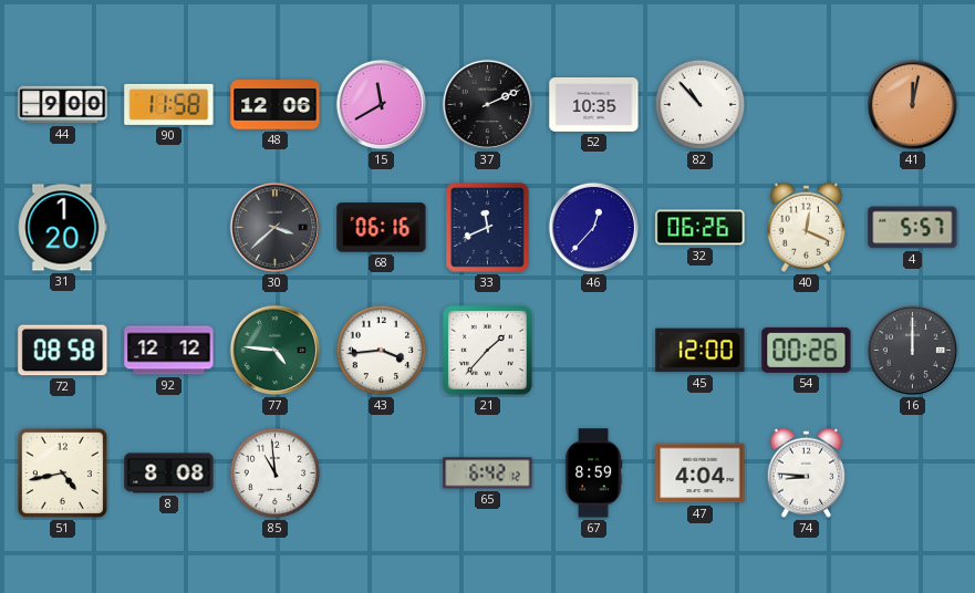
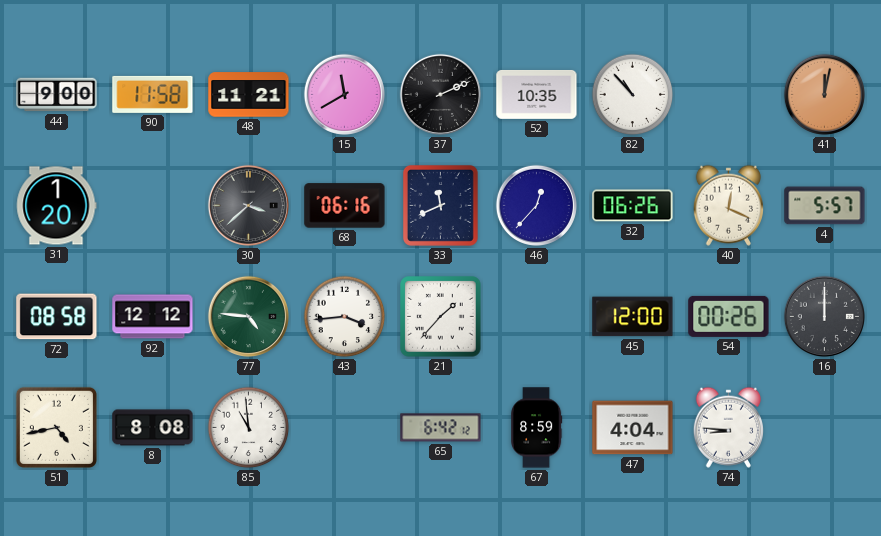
48: 12:06 -> 11:21 (249, 95)
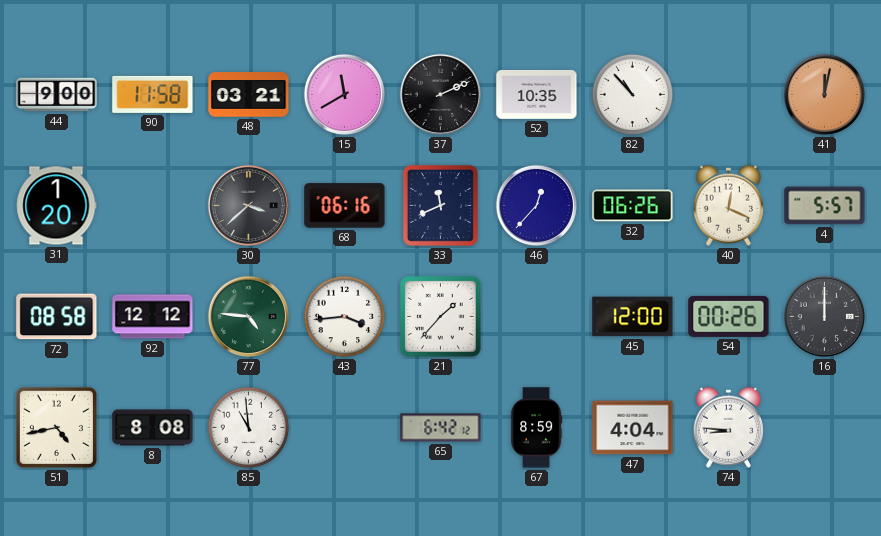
48: 11:21 -> 03:21 (249, 95)
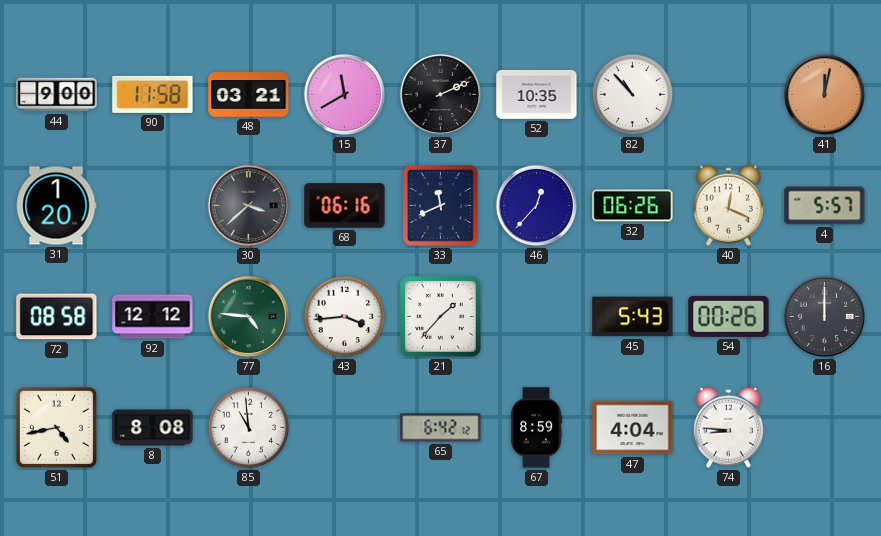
45: 12:00 -> 5:43 (633, 317)
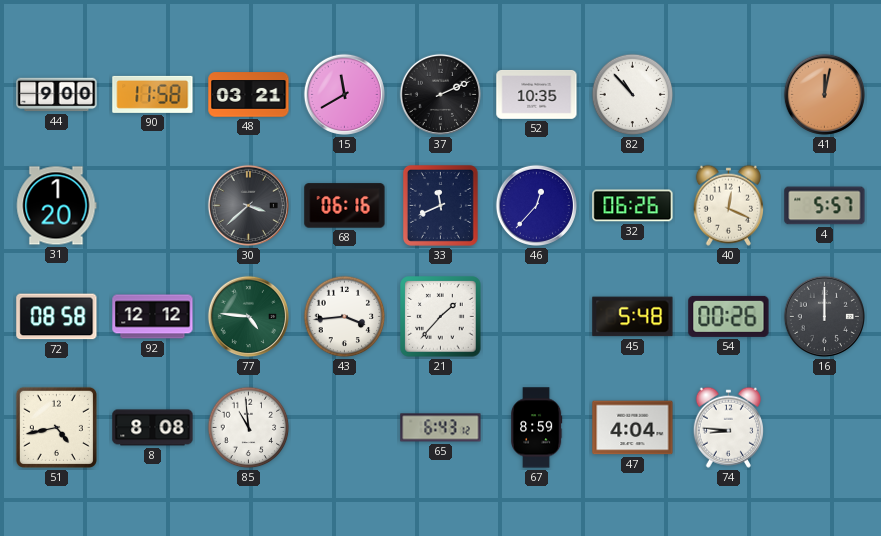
45: 5:43 -> 5:48 (633, 317)
65: 6:42 -> 6:43 (441, 428)
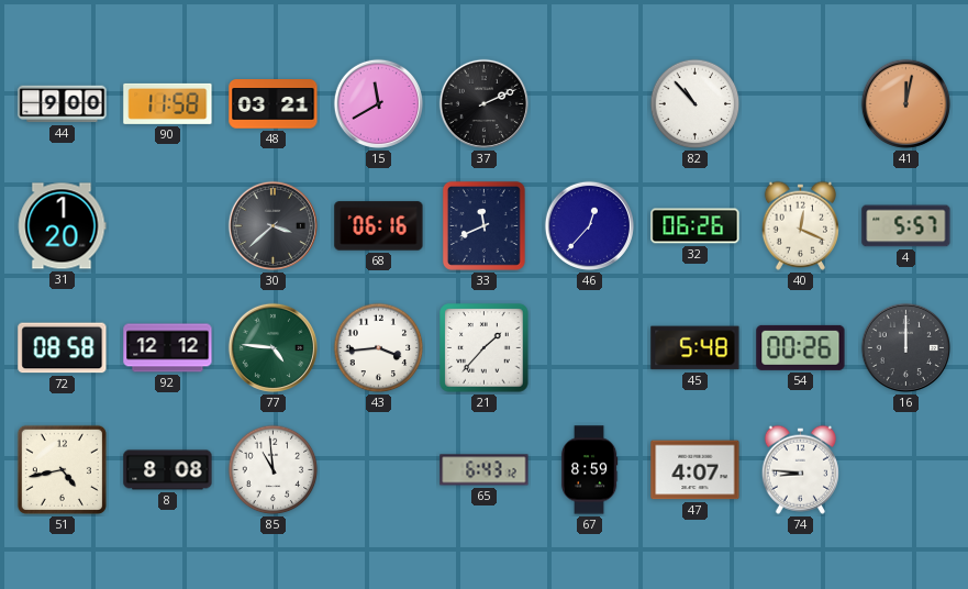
52: 10:35 -> none (537, 94)
47: 4:04 -> 4:07 (696, 470)
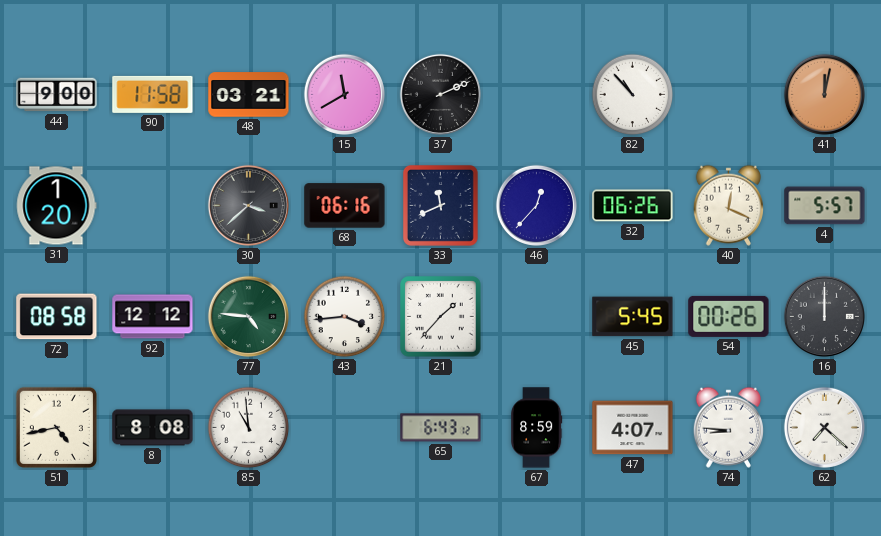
45: 5:48 -> 5:45 (633, 317)
62: none -> 7:22 (824, 427)
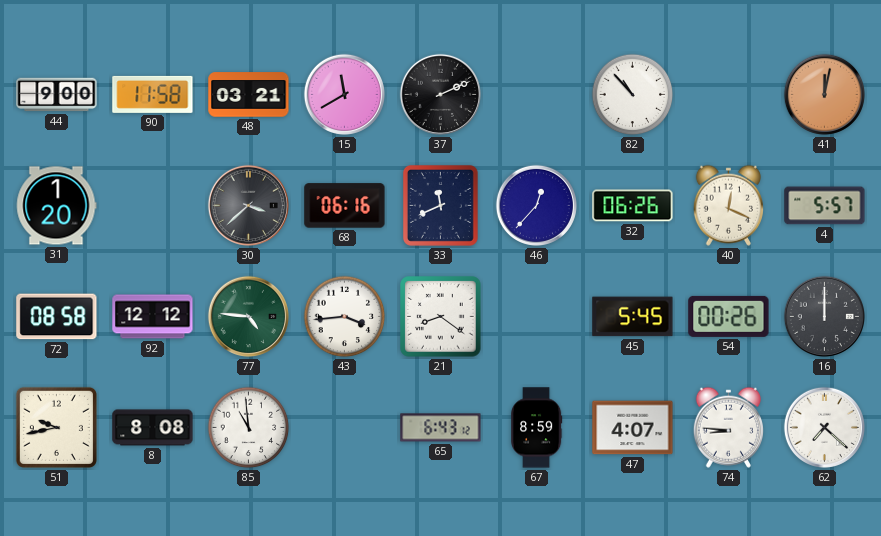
21: 1:37 -> 8:21 (441, 317)
51: 4:43 -> 9:43 (56, 427)
